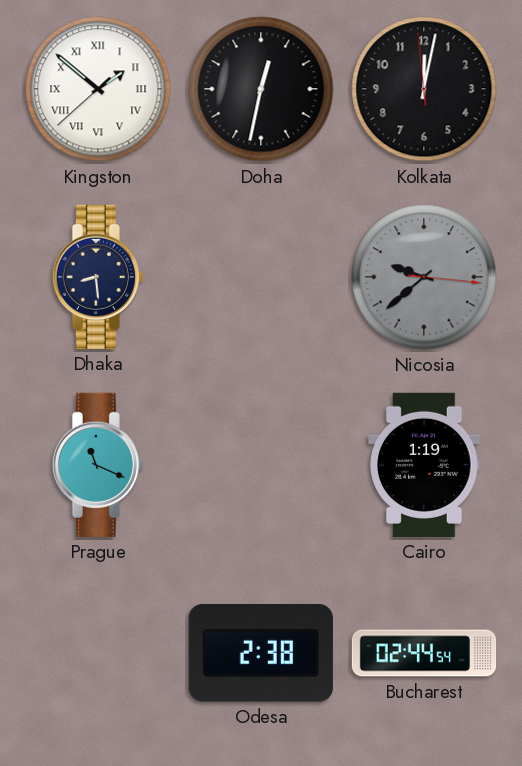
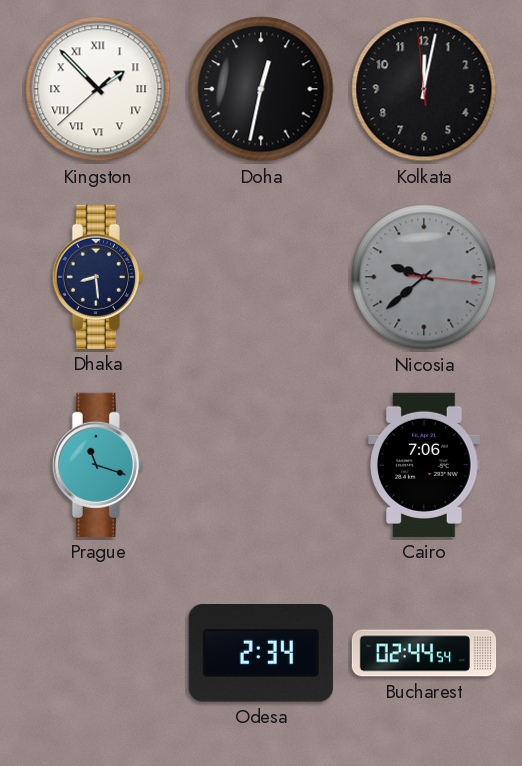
Kingston: 1:51 -> 1:52 (98, 89)
Prague: 11:19 -> 11:18 (98, 465)
Cairo: 1:19 -> 7:06 (424, 465)
Odesa: 2:38 -> 2:34 (261, 654)
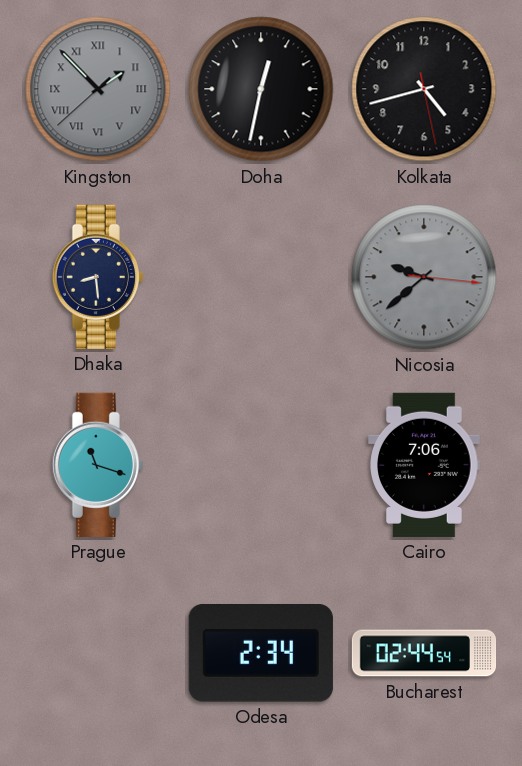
Kingston dial: white -> grey (98, 89)
Kolkata: 12:01 -> 4:42 (424, 89)
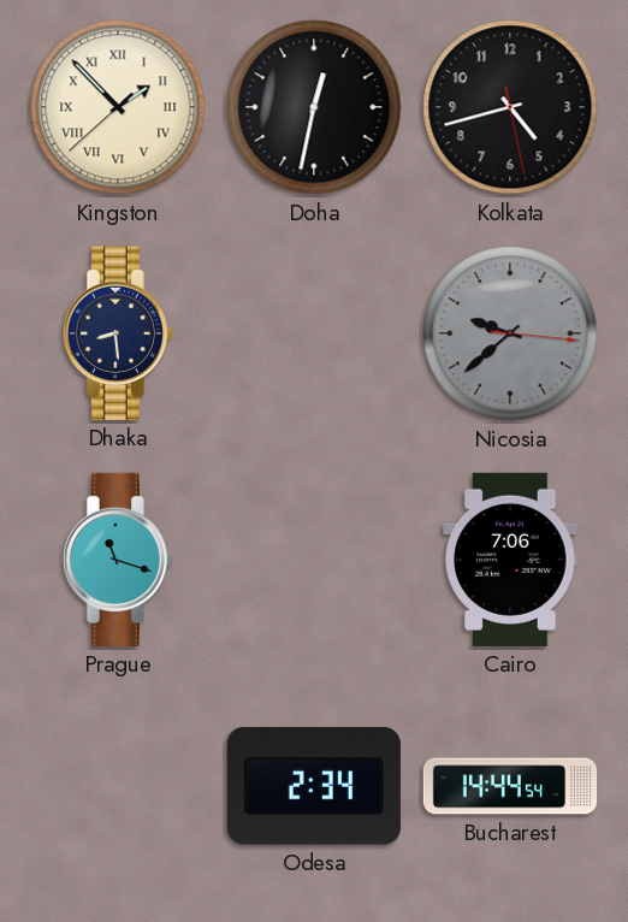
Kingston dial: grey -> cream (118, 107)
Bucharest: 02:44 -> 14:44 (510, 786)
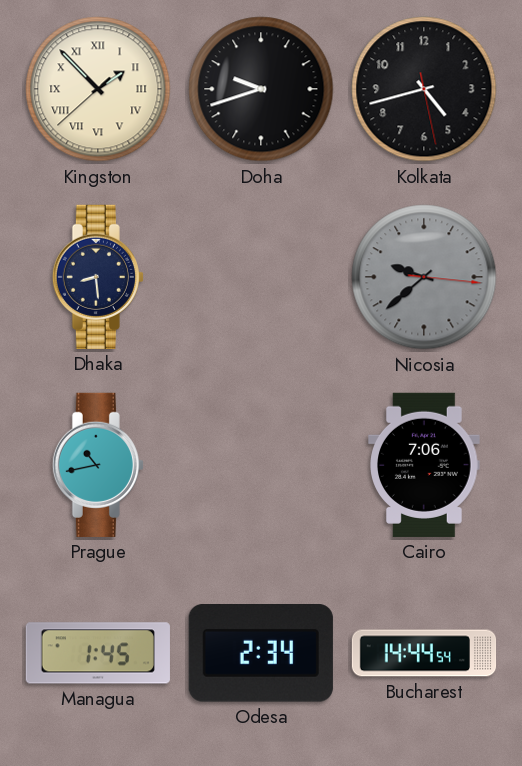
Doha: 12:32 -> 9:42 (261, 89)
Prague: 11:18 -> 10:43 (98, 465)
Managua: none -> 1:45 (98, 653)
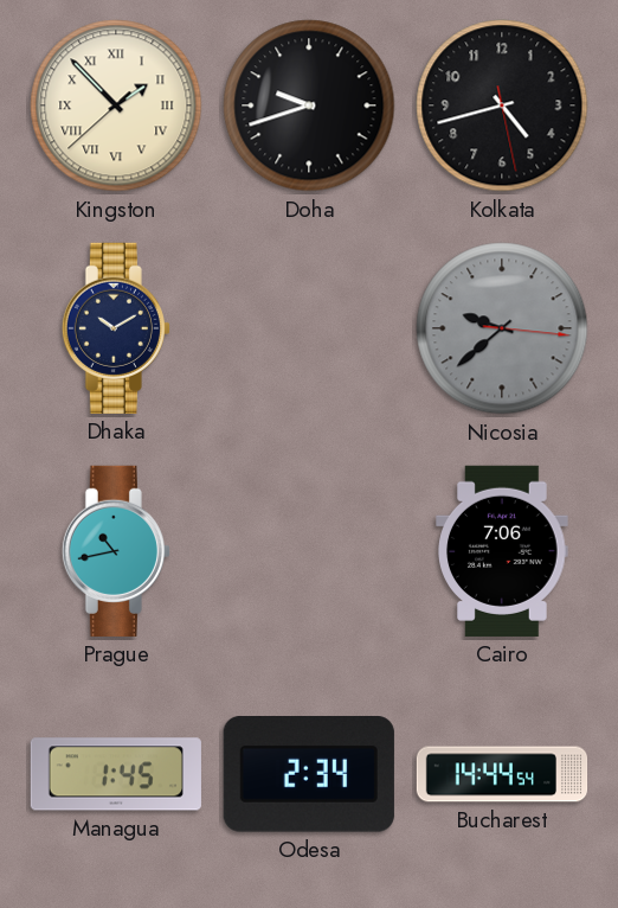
Dhaka: 8:29 -> 10:10 (116, 328)
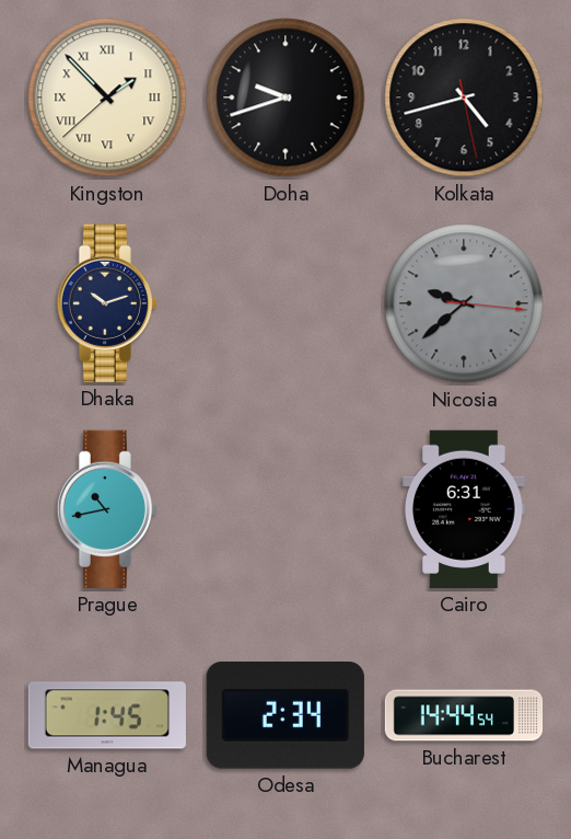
Dhaka: 10:10 -> 10:12 (107, 303)
Cairo: 7:06 -> 6:31 (464, 509)
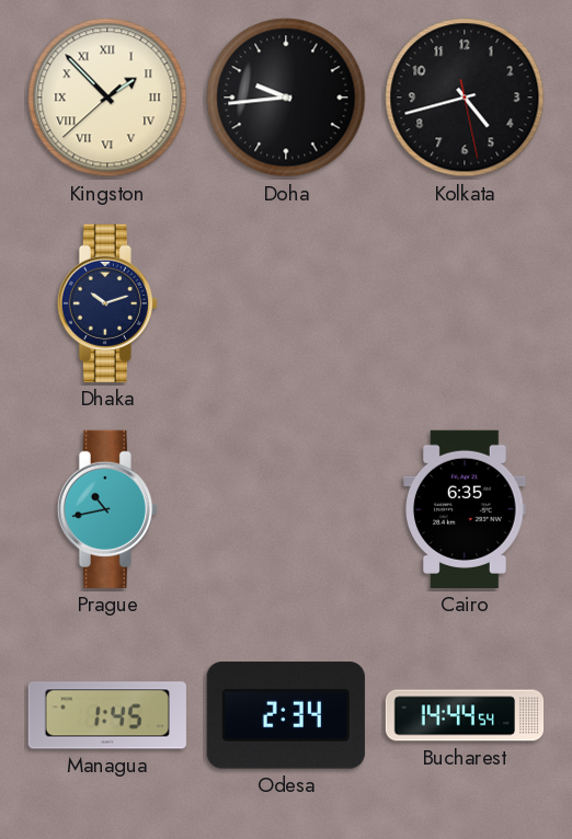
Doha: 9:42 -> 9:44 (286, 97)
Nicosia: 9:38 -> none (464, 303)
Cairo: 6:31 -> 6:35 (465, 509)
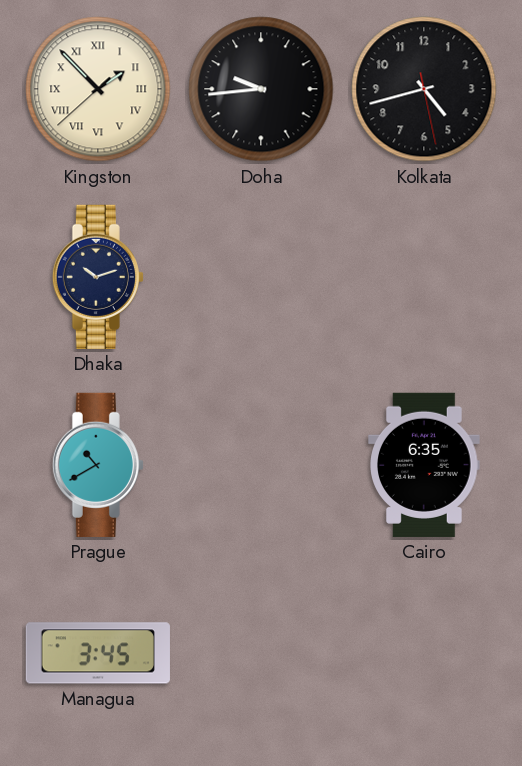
Prague: 10:43 -> 10:40 (98, 465)
Managua: 1:45 -> 3:45 (98, 653)
Odesa: 2:34 -> none (286, 716)
Bucharest: 14:44 -> none (465, 715)
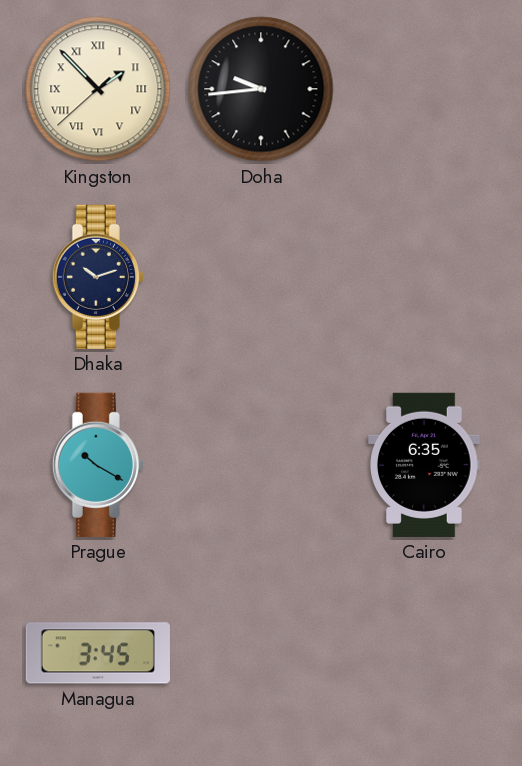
Kolkata: 4:42 -> none (424, 89)
Prague: 10:40 -> 10:20 (98, 465)
